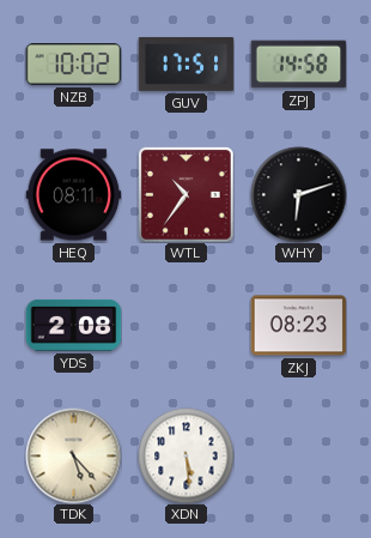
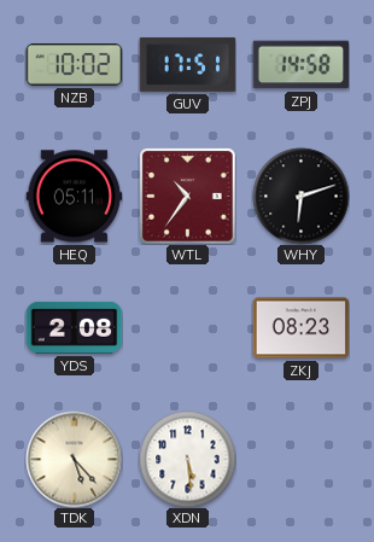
HEQ: 08:11 -> 05:11 (74, 197)
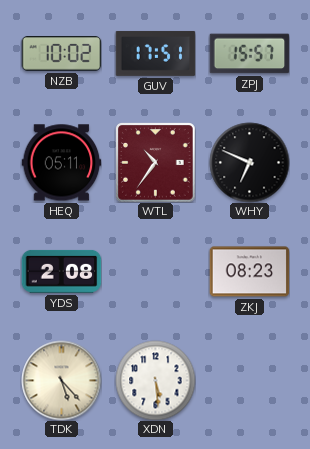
ZPJ: 14:58 -> 15:57 (249, 54)
WHY: 6:12 -> 6:49 (249, 162)
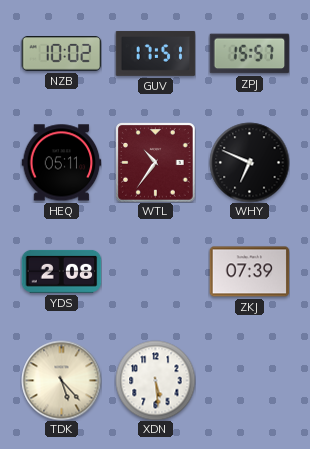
ZKJ: 08:23 -> 07:39 (249, 272)
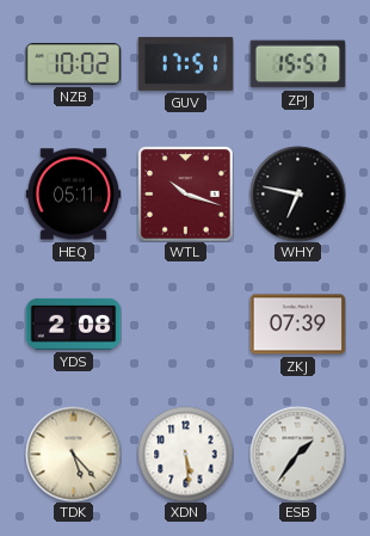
WTL: 10:36 -> 10:18 (186, 195)
WHY: 6:49 -> 6:47 (297, 193)
ESB: none -> 1:36 (297, 454)
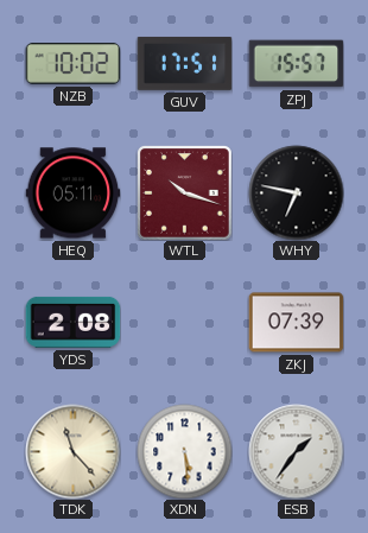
TDK: 5:23 -> 11:23 (72, 451)
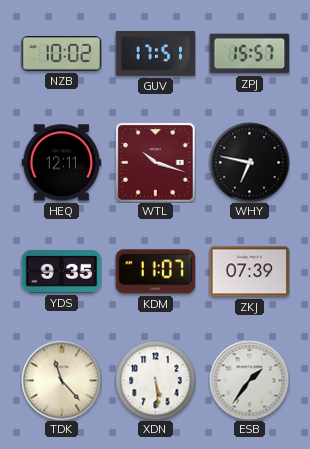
HEQ: 05:11 -> 12:11 (61, 163)
YDS: 2:08 -> 9:35 (61, 271)
KDM: none -> 11:07 (155, 272)
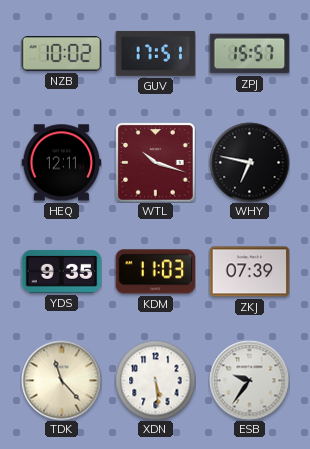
KDM: 11:07 -> 11:03 (155, 272)
ESB: 1:36 -> 9:36 (249, 380)
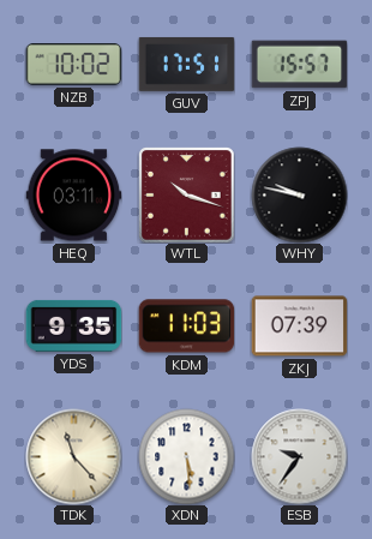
HEQ: 12:11 -> 03:11 (73, 196)
WHY: 6:47 -> 9:47 (299, 194)
